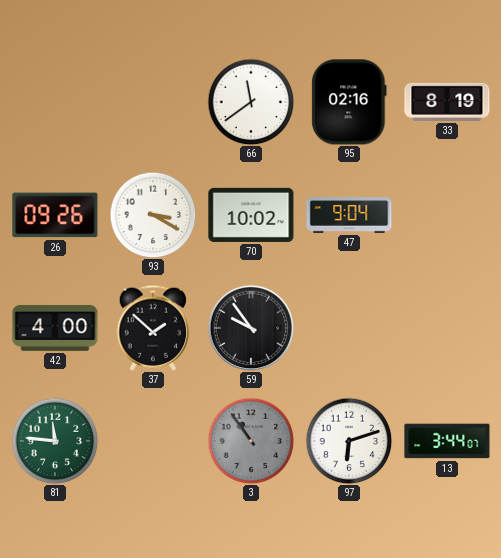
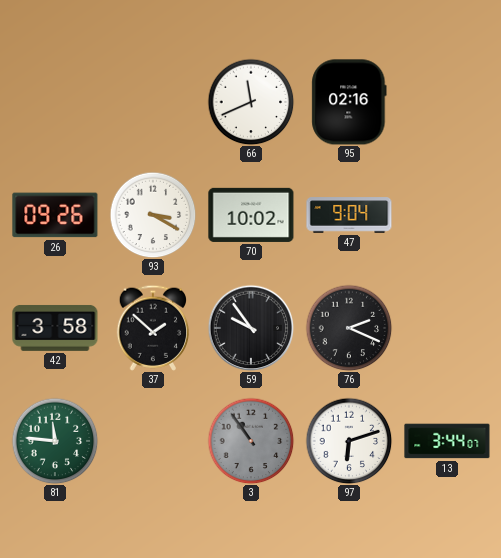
66: 11:39 -> 11:41 (251, 102)
33: 8:19 -> none (447, 102)
42: 4:00 -> 3:58 (55, 328)
76: none -> 2:19 (349, 328)
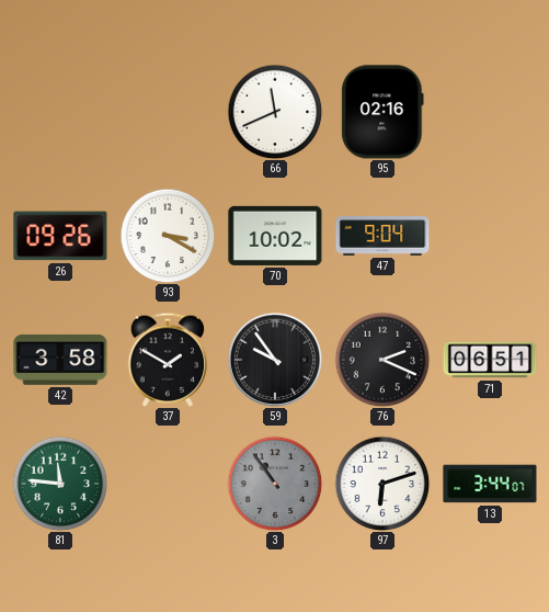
37: 1:52 -> 1:50 (168, 360)
71: none -> 06:51 (490, 360)
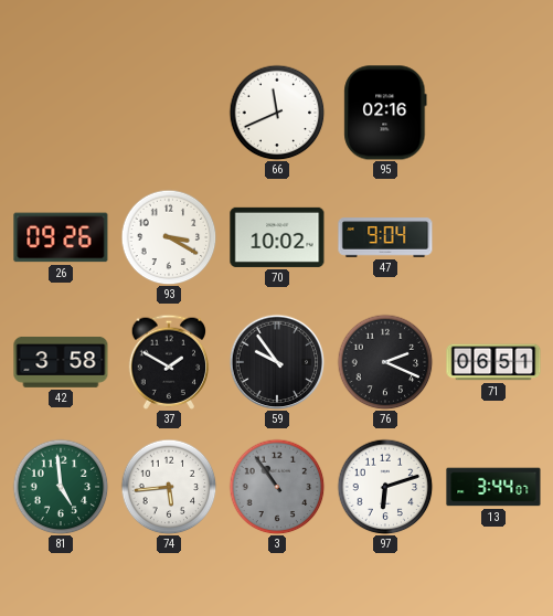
81: 11:46 -> 4:59 (61, 487)
74: none -> 5:44 (169, 487)
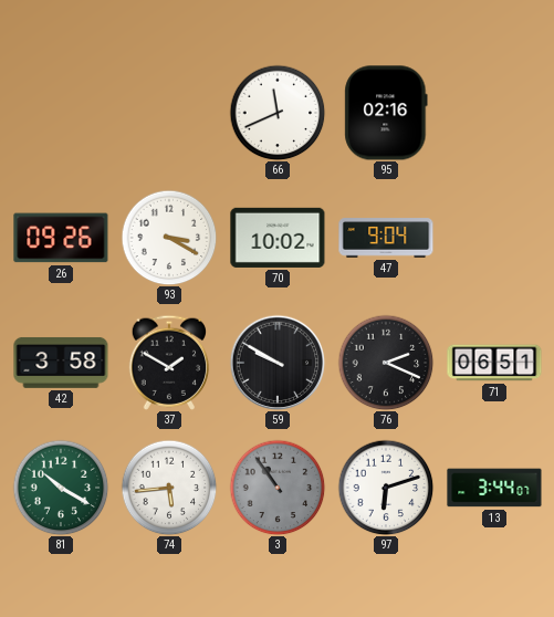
59: 9:54 -> 9:50 (278, 363)
81: 4:59 -> 10:20 (61, 488)
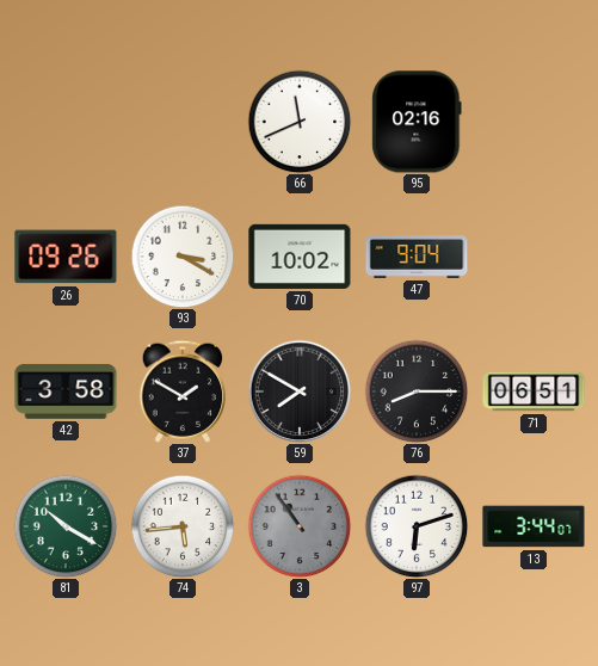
59: 9:50 -> 7:50 (300, 391)
76: 2:19 -> 8:15 (417, 391)
